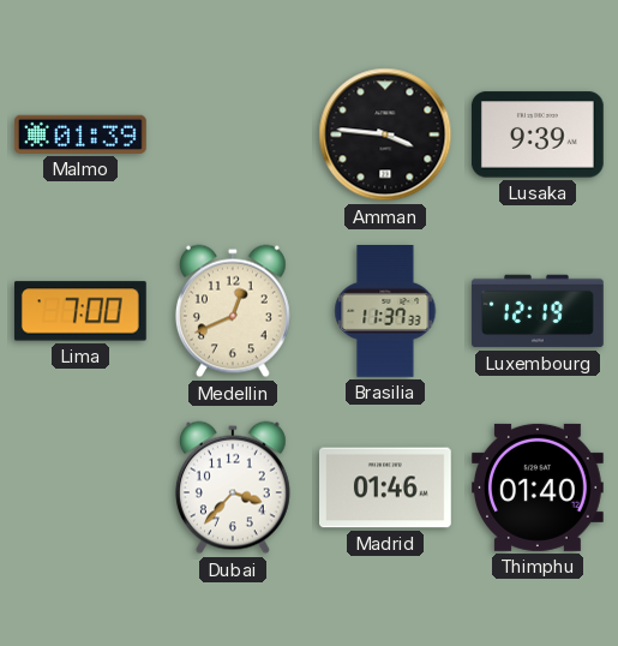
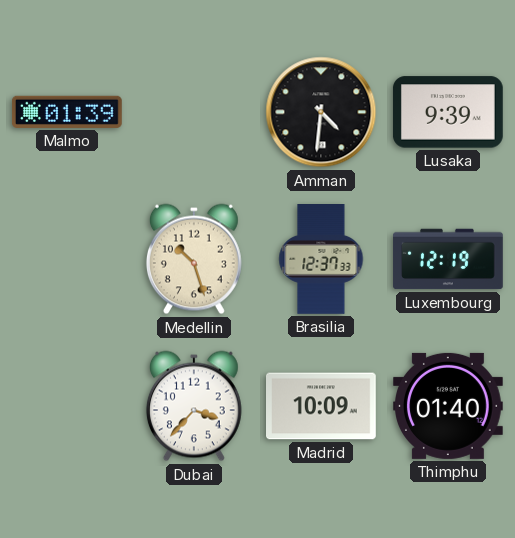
Amman: 3:46 -> 4:31 (321, 112)
Lima: 7:00 -> none (80, 311)
Medellin: 12:41 -> 10:27 (194, 259)
Brasilia: 11:37 -> 12:37 (321, 260)
Madrid: 01:46 -> 10:09 (322, 406)
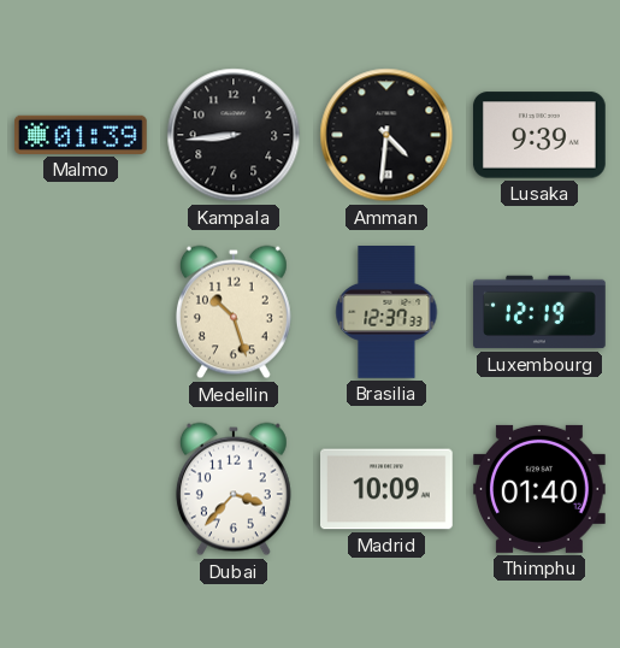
Kampala: none -> 8:44 (234, 135)
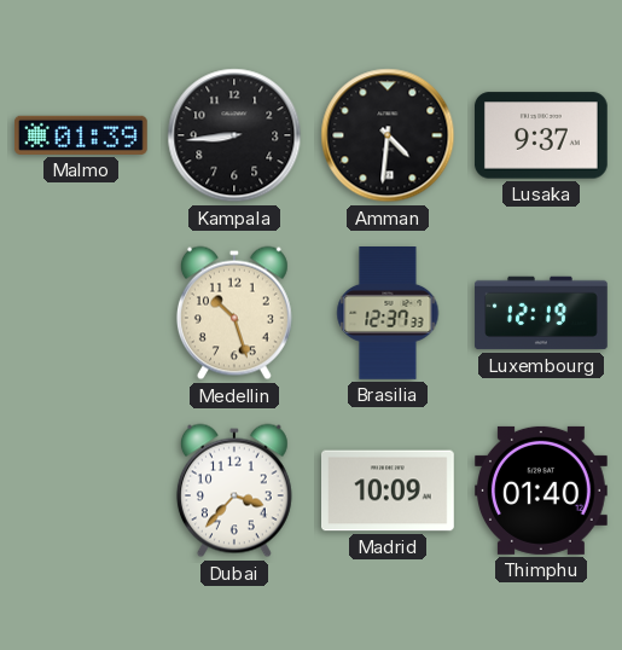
Lusaka: 9:39 -> 9:37 (541, 135)
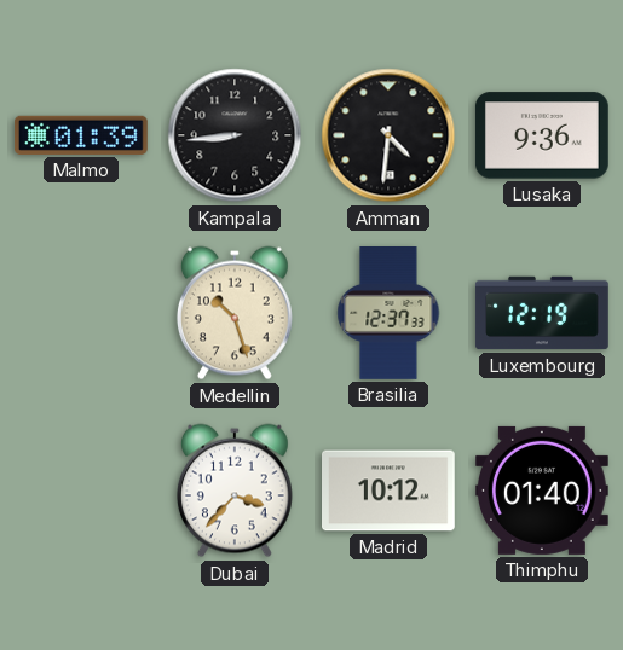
Lusaka: 9:37 -> 9:36 (542, 135)
Madrid: 10:09 -> 10:12 (390, 491)
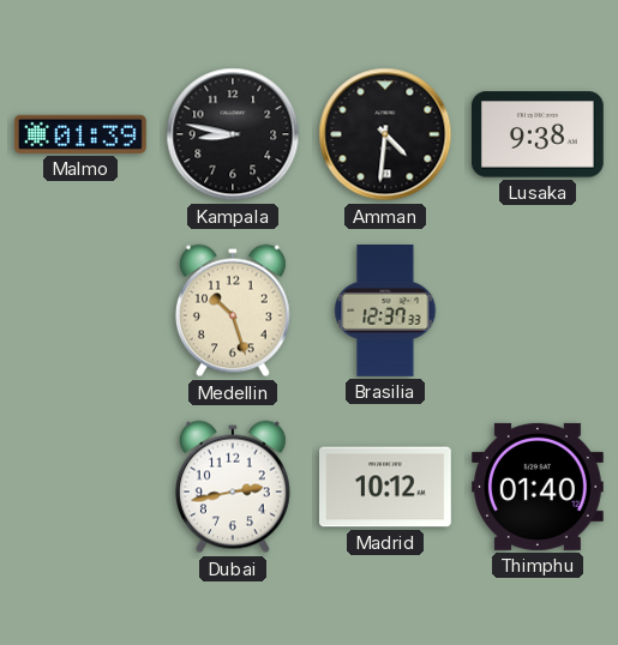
Kampala: 8:44 -> 8:47 (233, 134)
Lusaka: 9:36 -> 9:38 (538, 134)
Luxembourg: 12:19 -> none (542, 313)
Dubai: 3:37 -> 2:43 (233, 487)
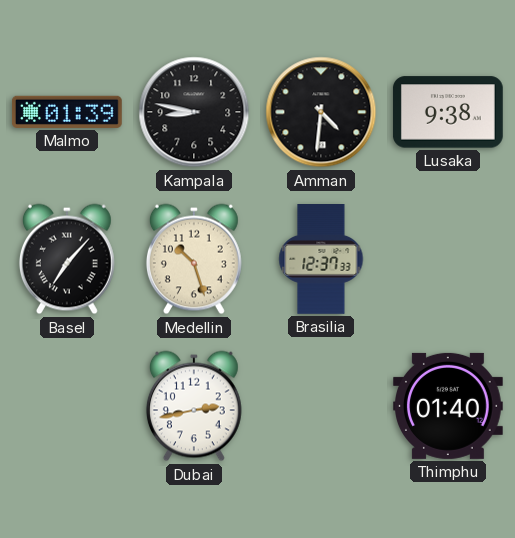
Basel: none -> 7:07 (67, 259)
Madrid: 10:12 -> none (386, 487)
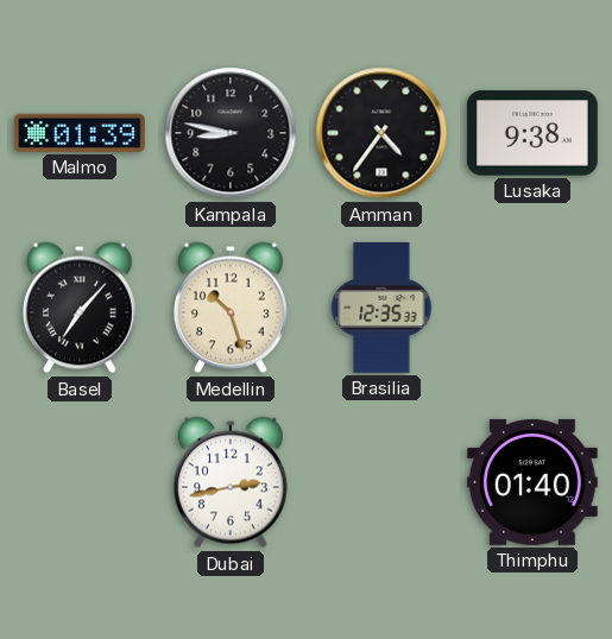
Amman: 4:31 -> 4:36 (381, 133)
Brasilia: 12:37 -> 12:35 (381, 309)
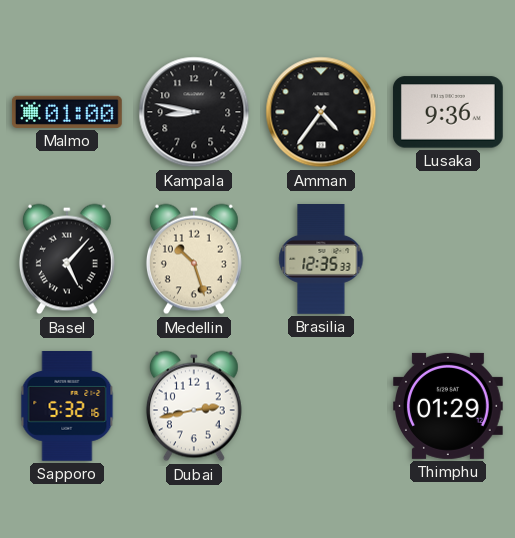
Malmo: 01:39 -> 01:00 (68, 112)
Lusaka: 9:38 -> 9:36 (448, 112)
Basel: 7:07 -> 5:07 (67, 259)
Sapporo: none -> 5:32 (67, 407)
Thimphu: 01:40 -> 01:29 (449, 406)
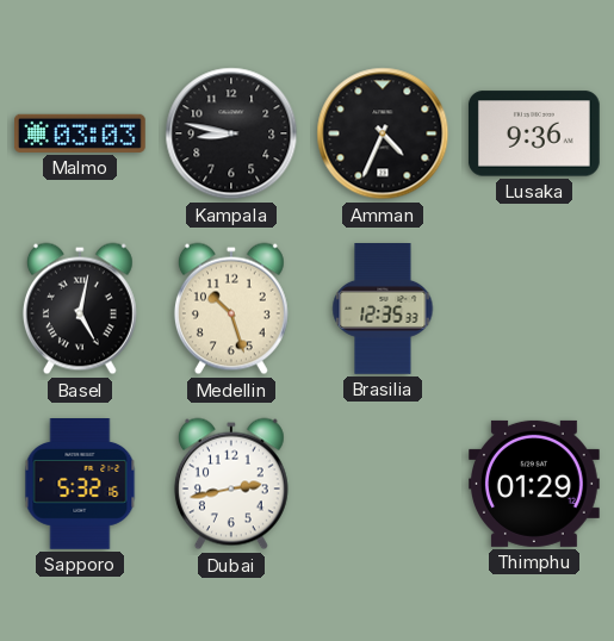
Malmo: 01:00 -> 03:03 (81, 133)
Amman: 4:36 -> 4:34 (383, 133)
Basel: 5:07 -> 5:02 (80, 309)
